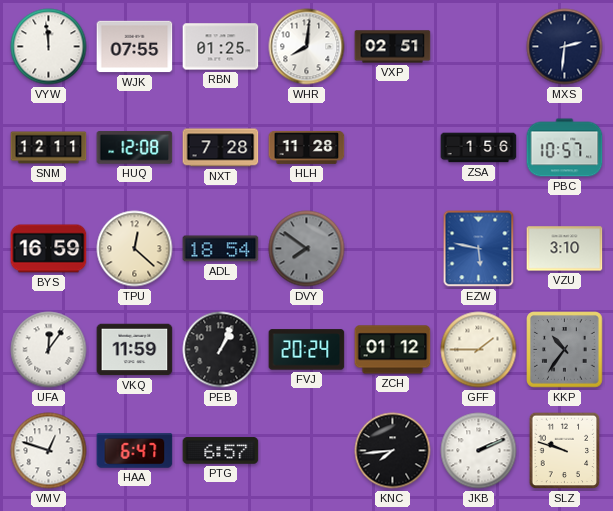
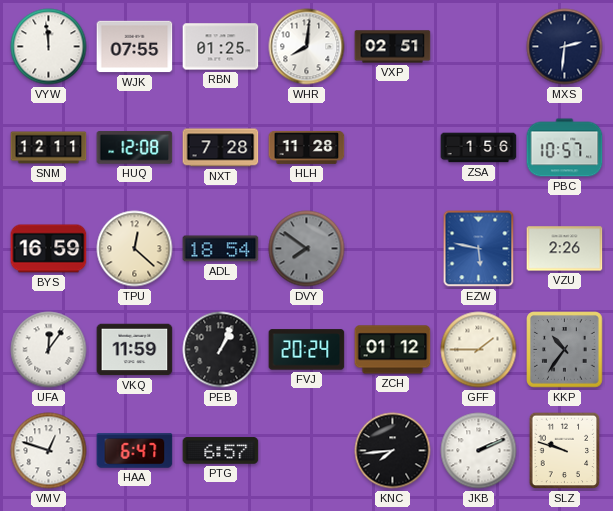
VZU: 3:10 -> 2:26 (565, 249)
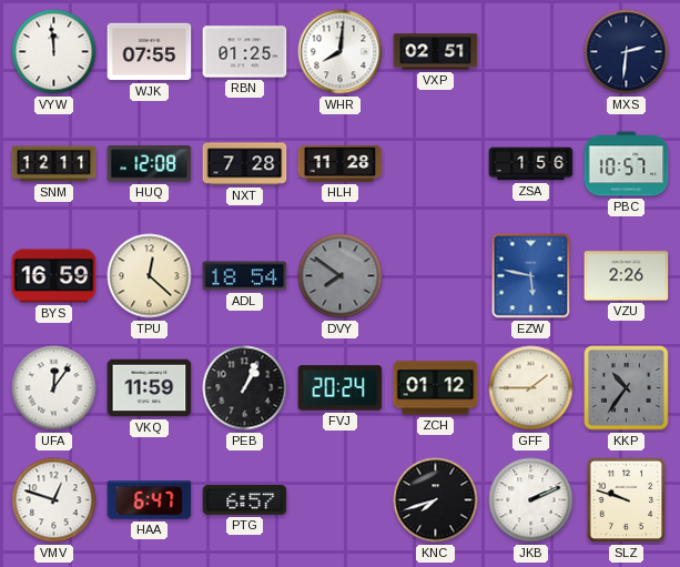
KNC: 7:44 -> 7:42 (436, 500)
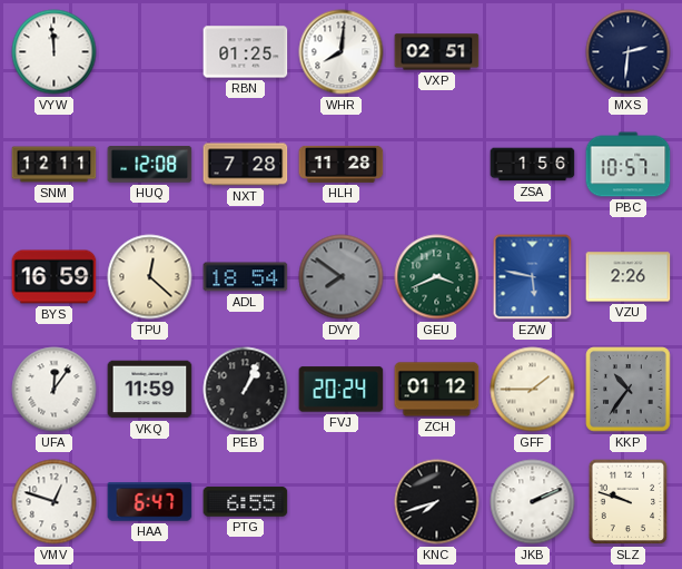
WJK: 07:55 -> none (150, 52)
GEU: none -> 3:41 (437, 277)
PTG: 6:57 -> 6:55 (246, 502)
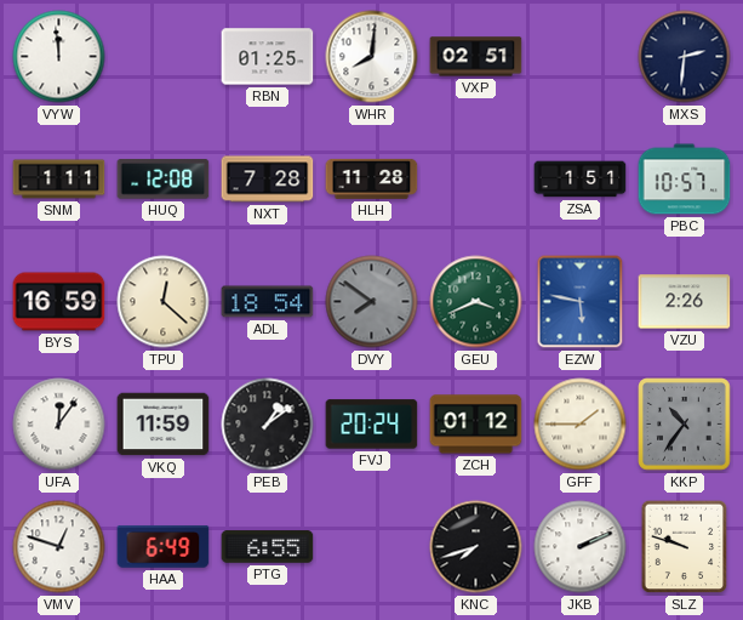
SNM: 12:11 -> 1:11 (59, 180)
ZSA: 1:56 -> 1:51 (581, 180)
PEB: 1:04 -> 1:09 (268, 425)
HAA: 6:47 -> 6:49 (164, 547)
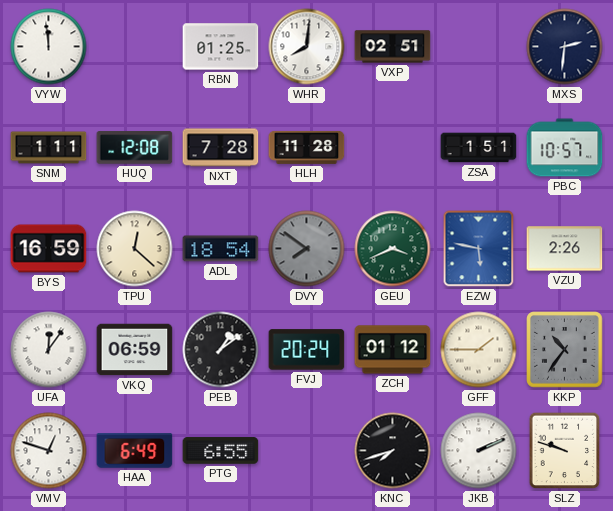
VKQ: 11:59 -> 06:59 (135, 350)
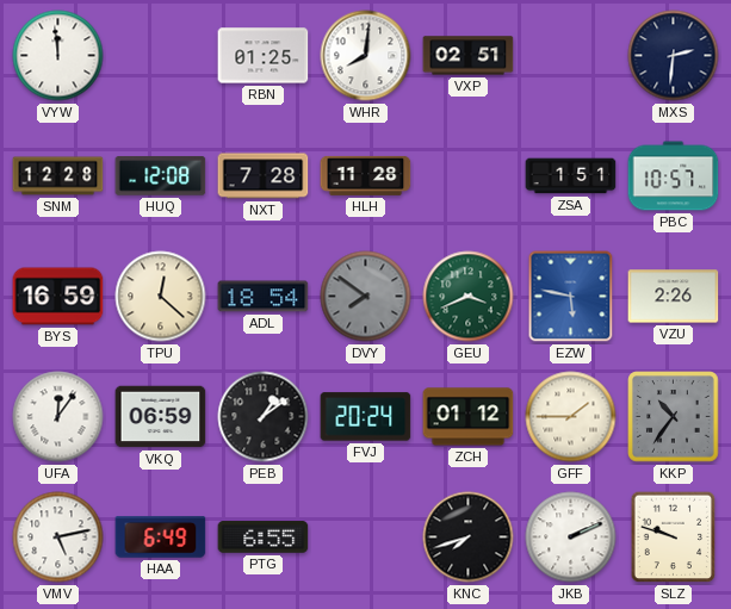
SNM: 1:11 -> 12:28 (58, 176)
VMV: 12:48 -> 5:13 (58, 537)
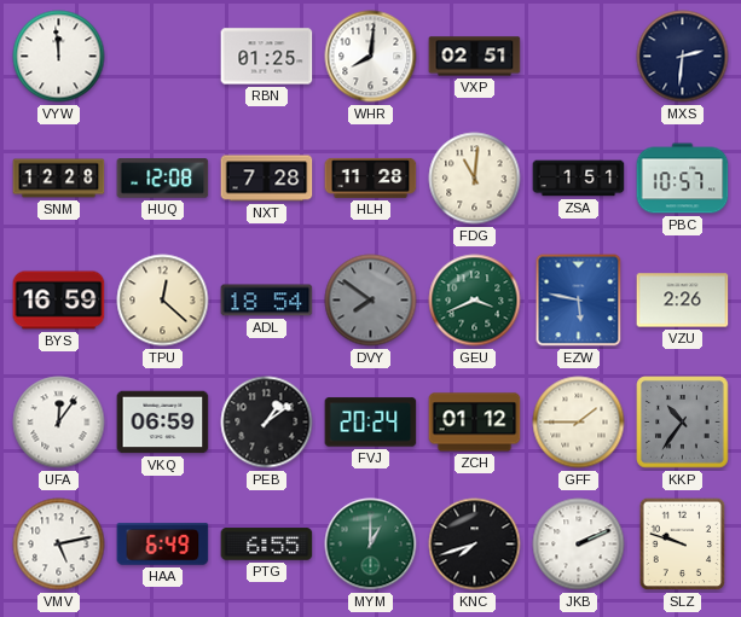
FDG: none -> 11:01 (475, 179)
MYM: none -> 1:00 (371, 545)
